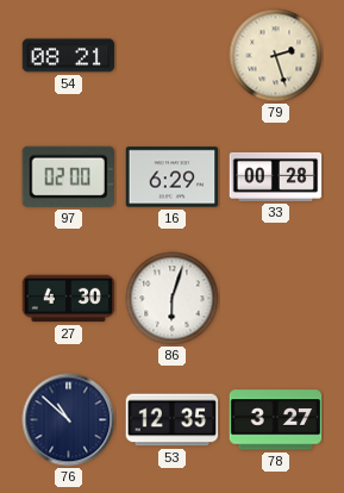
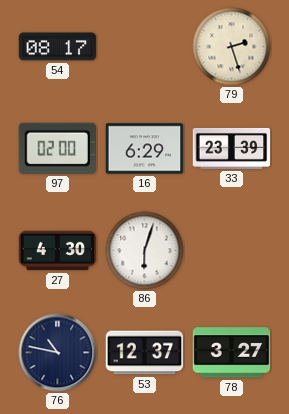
54: 08:21 -> 08:17 (58, 47)
33: 00:28 -> 23:39 (232, 148)
76: 10:52 -> 10:47 (58, 353)
53: 12:35 -> 12:37 (145, 353)
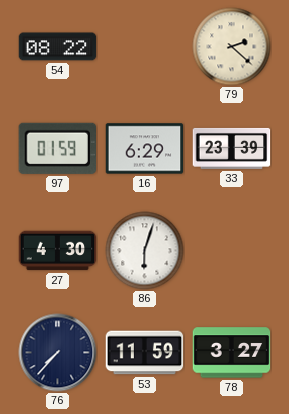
54: 08:17 -> 08:22 (58, 47)
79: 2:27 -> 2:22 (232, 47)
97: 02:00 -> 01:59 (57, 148)
76: 10:47 -> 7:37 (58, 353)
53: 12:37 -> 11:59 (145, 353)
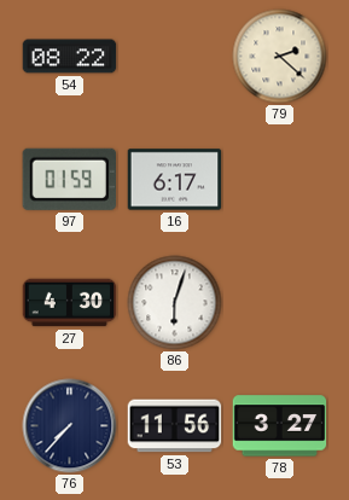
16: 6:29 -> 6:17 (175, 180)
33: 23:39 -> none (232, 148)
53: 11:59 -> 11:56 (175, 426)
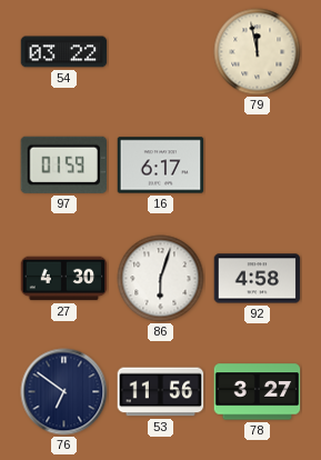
54: 08:22 -> 03:22 (64, 52)
79: 2:22 -> 11:58 (258, 52)
92: none -> 4:58 (258, 279)
76: 7:37 -> 6:51 (64, 392)
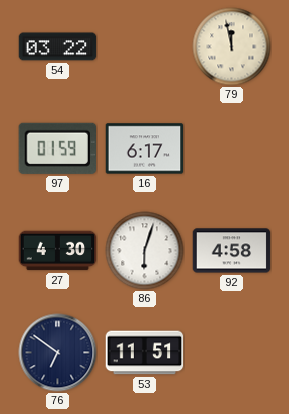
53: 11:56 -> 11:51 (145, 353)
78: 3:27 -> none (258, 392)
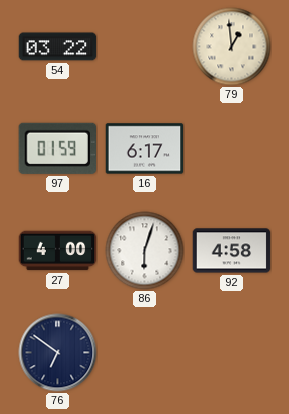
79: 11:58 -> 12:59 (232, 47)
27: 4:30 -> 4:00 (58, 251)
53: 11:51 -> none (145, 353)
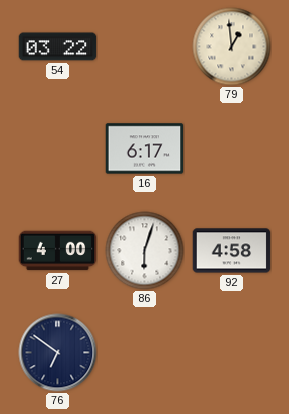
97: 01:59 -> none (57, 148)
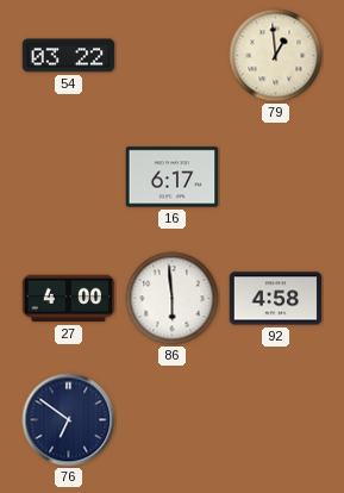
86: 6:03 -> 5:59 (173, 299)
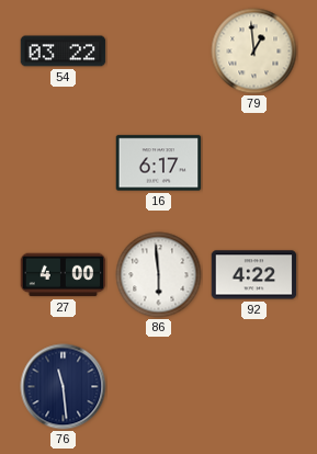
92: 4:58 -> 4:22 (254, 275)
76: 6:51 -> 11:29 (64, 387)
